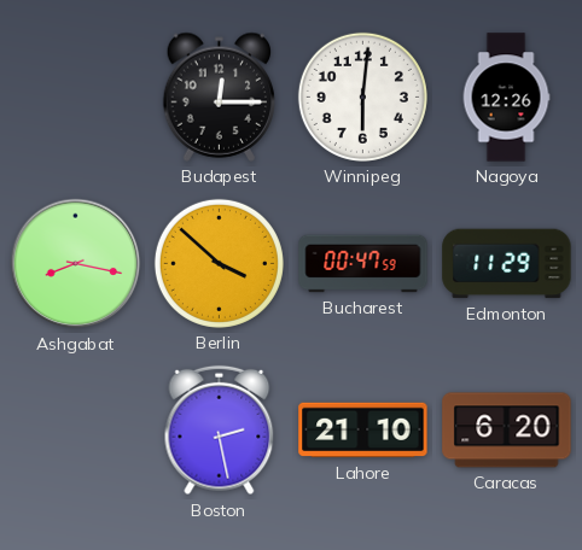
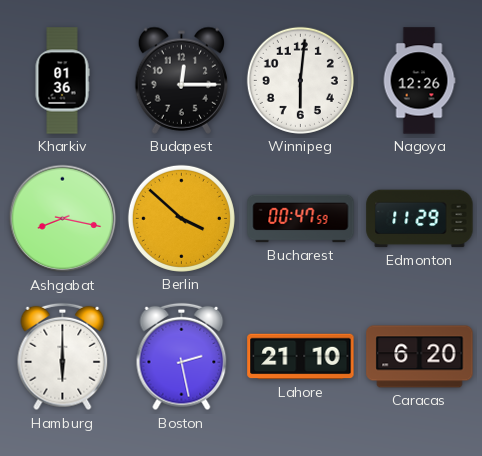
Kharkiv: none -> 01:36 (62, 81)
Hamburg: none -> 6:00 (63, 357)
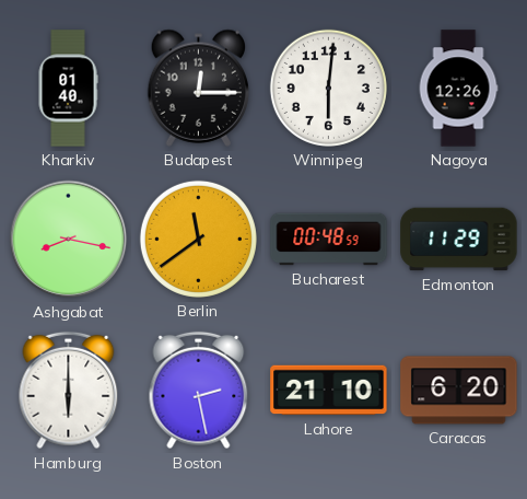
Kharkiv: 01:36 -> 01:40 (68, 89)
Berlin: 3:52 -> 11:39 (198, 239)
Bucharest: 00:47 -> 00:48 (329, 240)
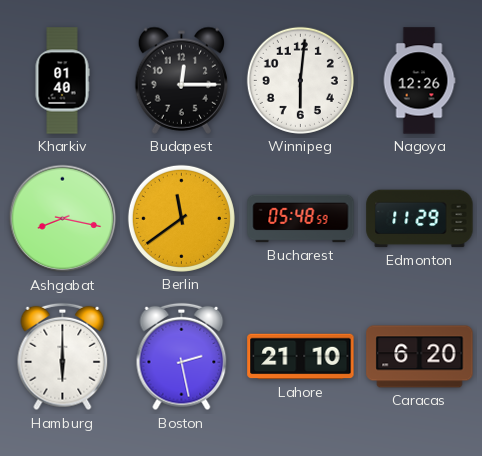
Bucharest: 00:48 -> 05:48 (301, 219)
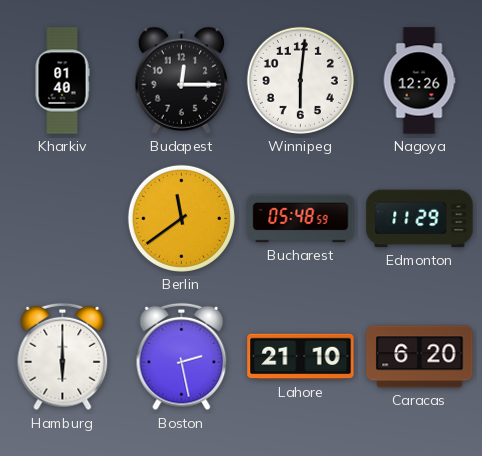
Ashgabat: 8:17 -> none (63, 219)
